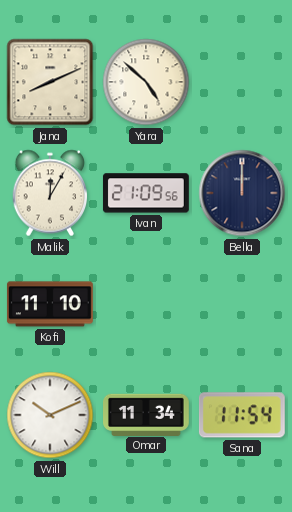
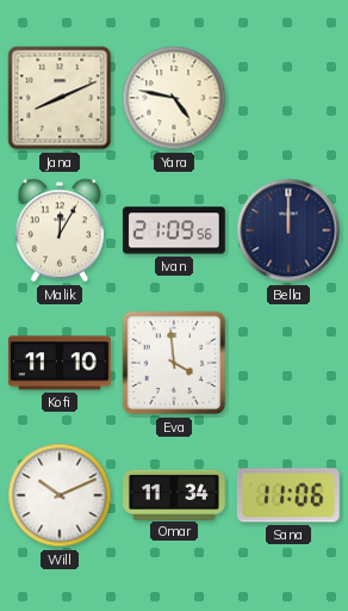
Yara: 4:52 -> 4:47 (174, 98)
Eva: none -> 3:59 (174, 363)
Sana: 11:54 -> 11:06 (288, 495)
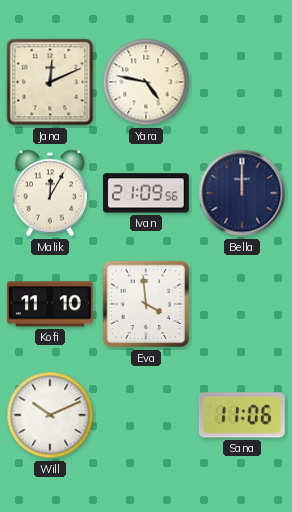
Jana: 8:11 -> 12:11 (50, 82)
Omar: 11:34 -> none (175, 494)
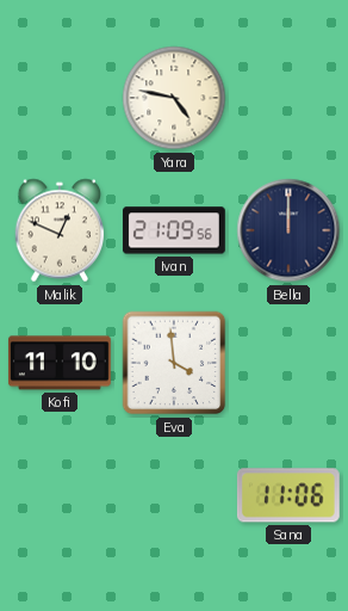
Jana: 12:11 -> none (50, 82)
Malik: 12:05 -> 12:49 (60, 230)
Will: 10:11 -> none (50, 415)
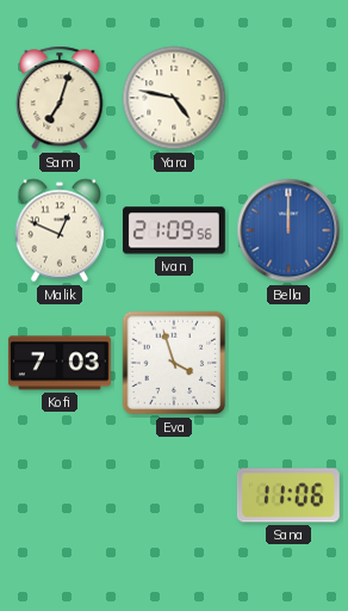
Sam: none -> 7:03 (60, 98)
Bella dial: navy -> blue (288, 230)
Kofi: 11:10 -> 7:03 (60, 363)
Eva: 3:59 -> 3:57 (174, 363)
